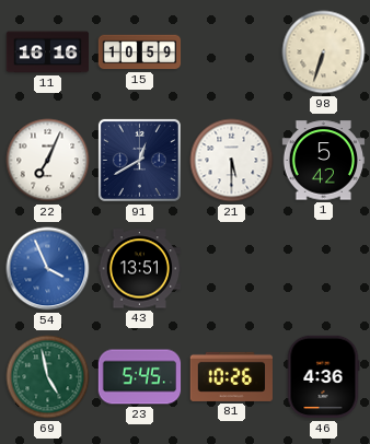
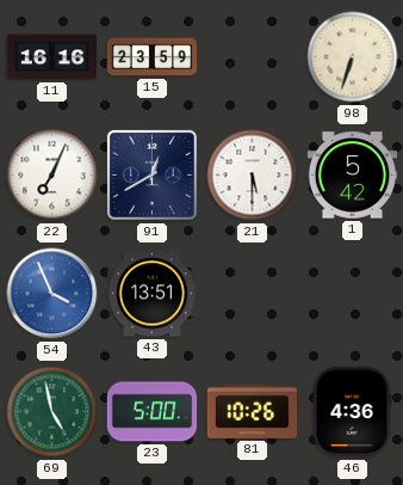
15: 10:59 -> 23:59 (153, 57)
23: 5:45 -> 5:00 (153, 412)
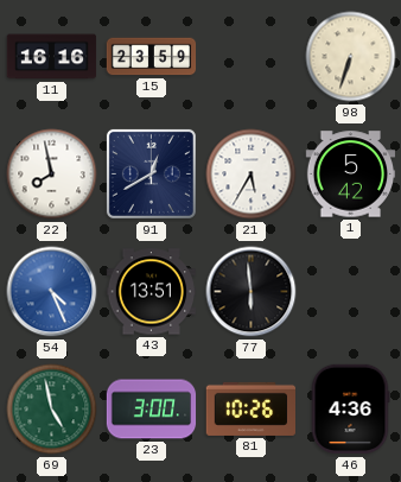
22: 7:04 -> 7:58 (52, 175)
21: 5:30 -> 5:35 (252, 175)
54: 3:56 -> 4:26 (52, 292)
77: none -> 5:59 (252, 292)
23: 5:00 -> 3:00 (152, 410)
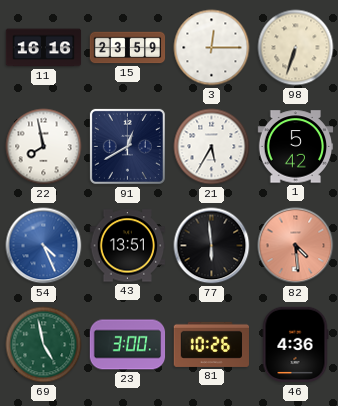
3: none -> 12:15 (212, 48)
82: none -> 4:29 (296, 246)
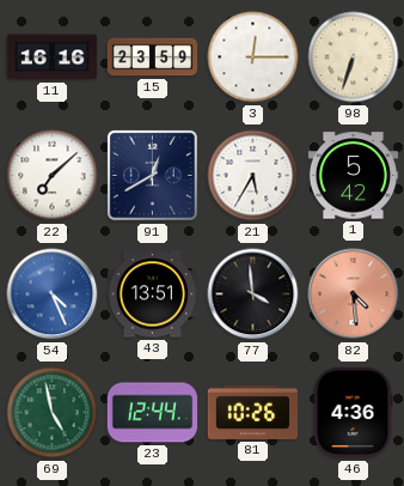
22: 7:58 -> 7:08 (53, 176)
77: 5:59 -> 3:59 (253, 294)
23: 3:00 -> 12:44 (153, 413)
